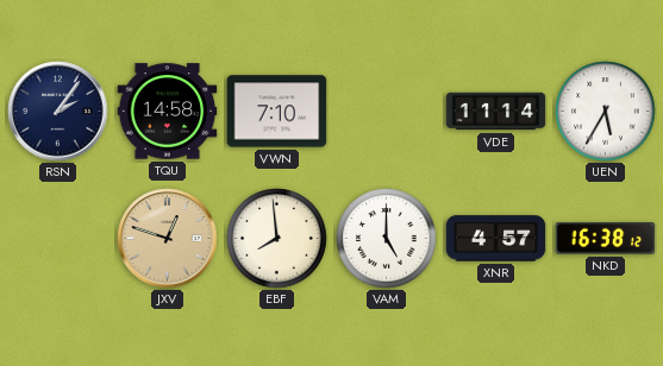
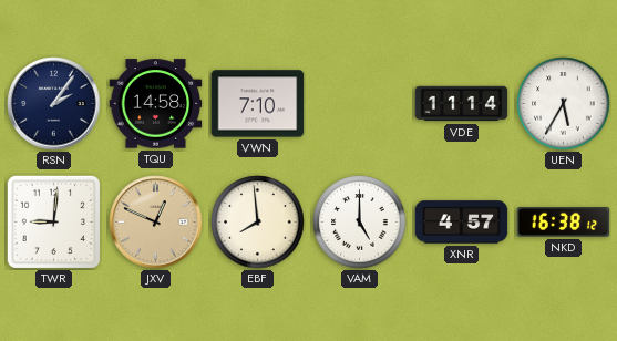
TWR: none -> 9:01 (53, 221)
JXV: 12:48 -> 12:49 (156, 223)
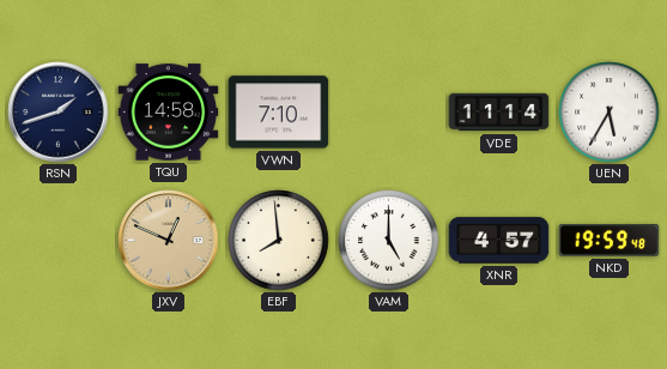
RSN: 2:06 -> 1:42 (59, 113)
TWR: 9:01 -> none (53, 221)
NKD: 16:38 -> 19:59 (610, 241)
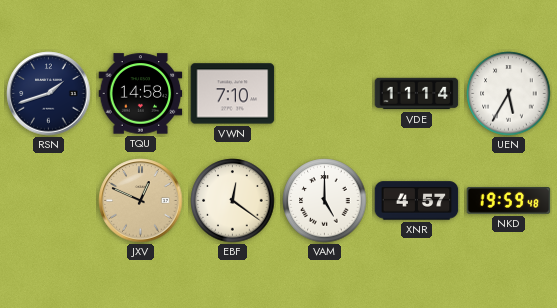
EBF: 7:59 -> 12:21 (233, 201)
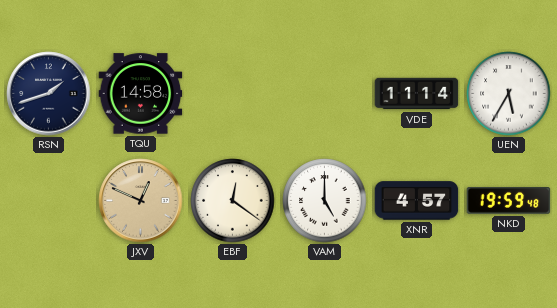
VWN: 7:10 -> none (233, 94)
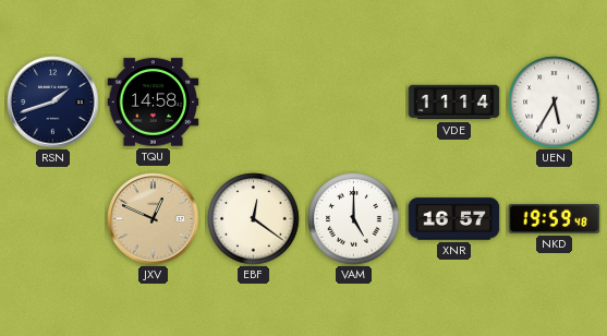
XNR: 4:57 -> 16:57 (454, 219)
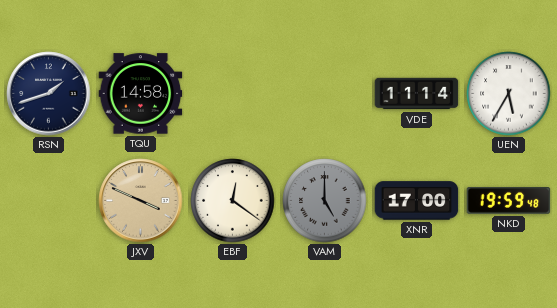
JXV: 12:49 -> 3:49 (141, 201)
VAM dial: white -> grey (325, 201)
XNR: 16:57 -> 17:00 (417, 201)
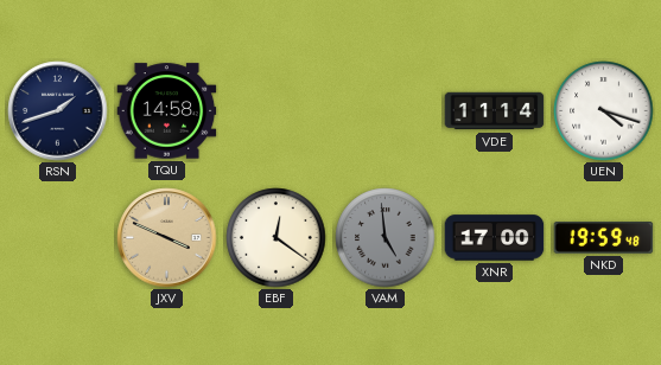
UEN: 5:35 -> 4:18 (604, 111)
VAM: 5:00 -> 4:59 (386, 238)
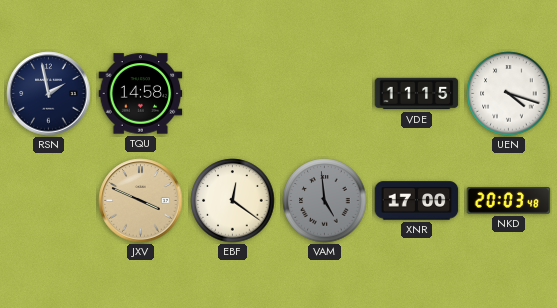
RSN: 1:42 -> 1:58 (49, 94)
VDE: 11:14 -> 11:15 (417, 94)
NKD: 19:59 -> 20:03 (509, 201)
